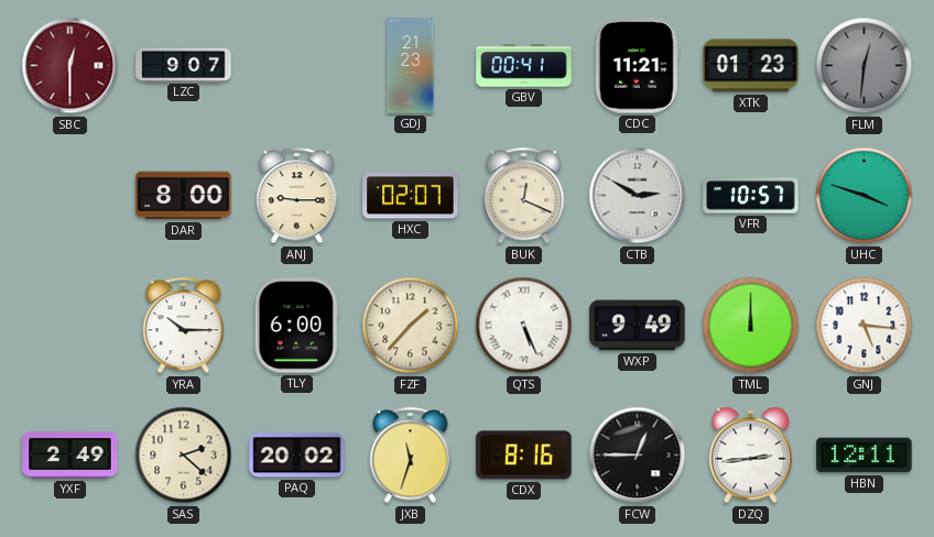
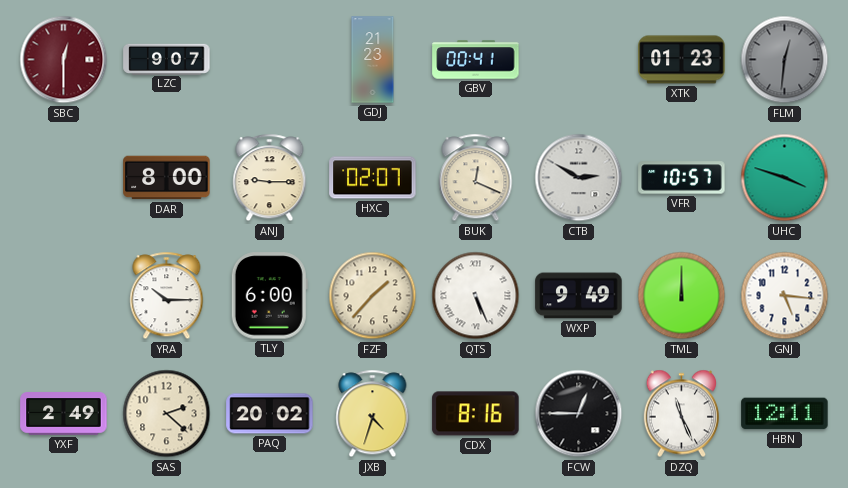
CDC: 11:21 -> none (637, 66)
JXB: 11:33 -> 4:33 (373, 414)
DZQ: 2:44 -> 11:26 (681, 414)
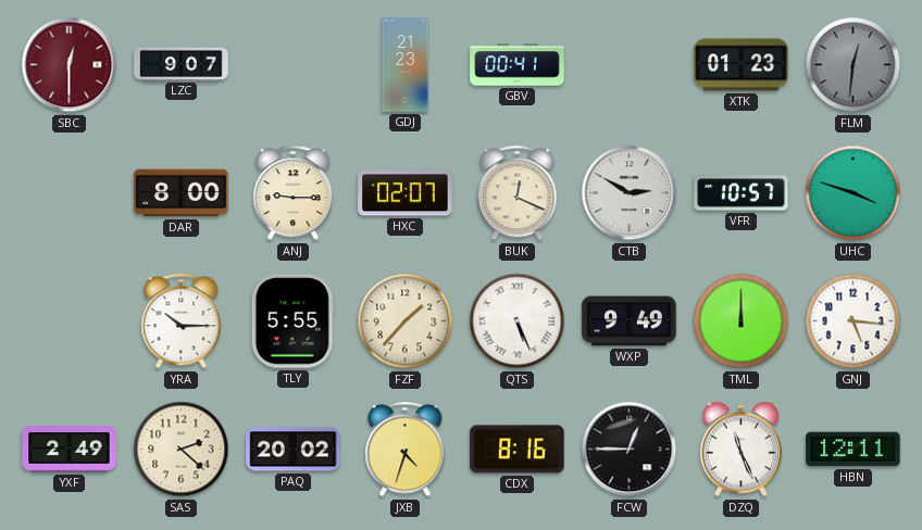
TLY: 6:00 -> 5:55 (292, 321)
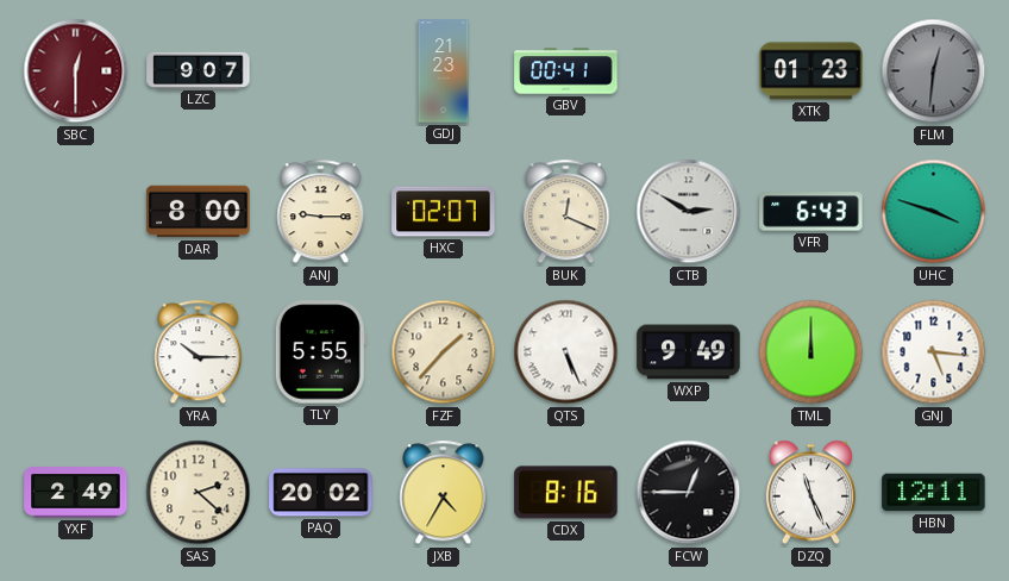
VFR: 10:57 -> 6:43 (811, 212)
JXB: 4:33 -> 4:35 (444, 493)
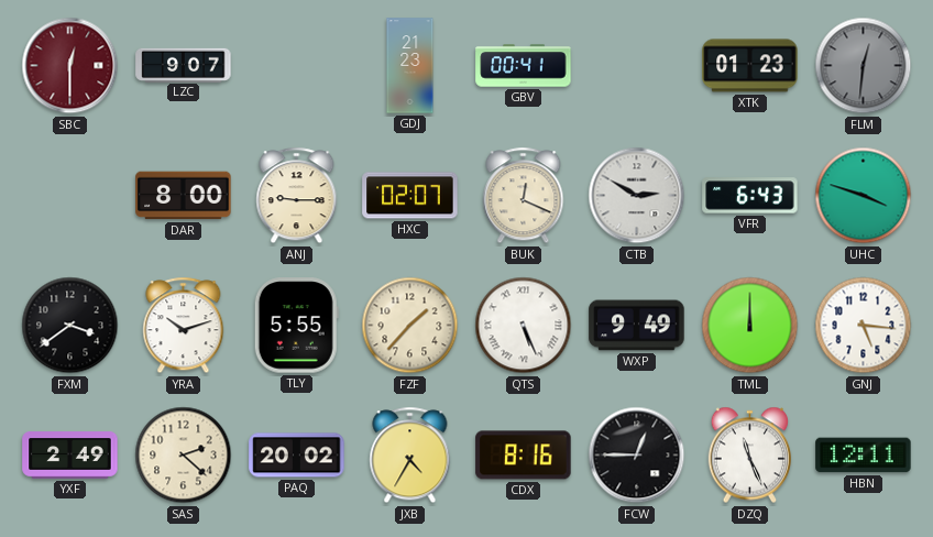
FXM: none -> 3:39 (70, 326)
YRA: 10:15 -> 10:12 (184, 326)
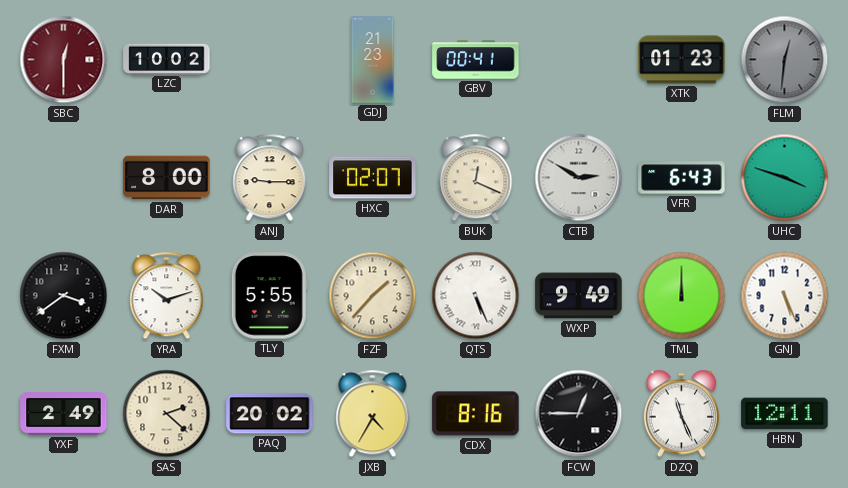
LZC: 9:07 -> 10:02 (167, 59)
GNJ: 5:16 -> 5:26 (785, 296)
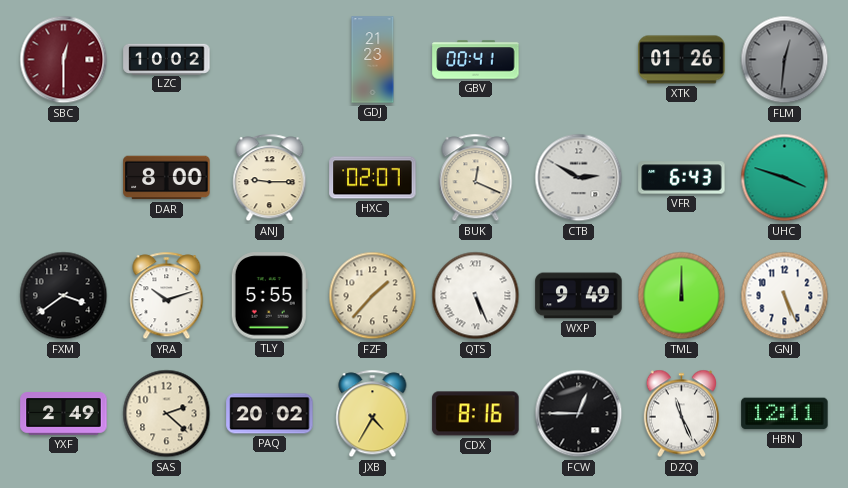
XTK: 01:23 -> 01:26 (682, 60)
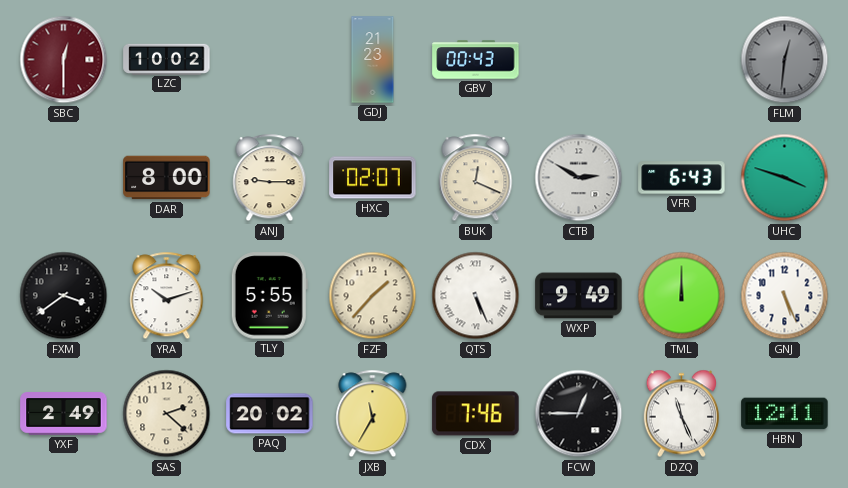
GBV: 00:41 -> 00:43 (476, 60)
XTK: 01:26 -> none (682, 60)
JXB: 4:35 -> 11:35 (373, 414)
CDX: 8:16 -> 7:46 (476, 414)
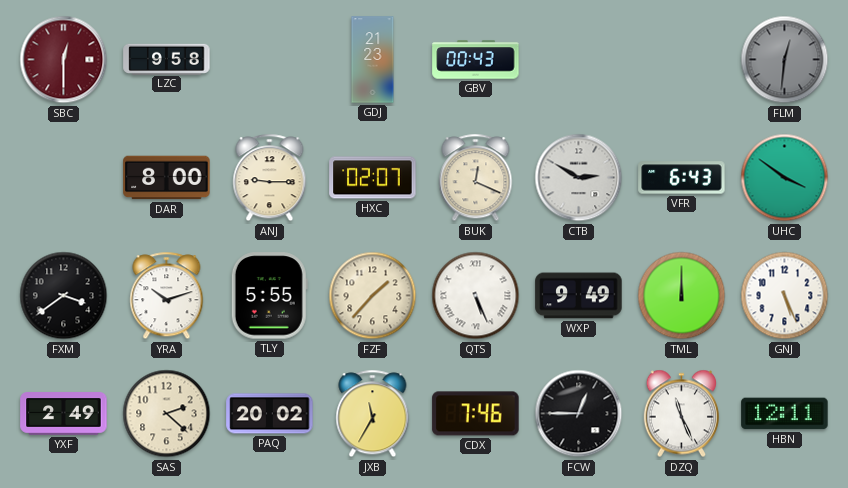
LZC: 10:02 -> 9:58 (167, 59)
UHC: 3:48 -> 3:51 (785, 178)
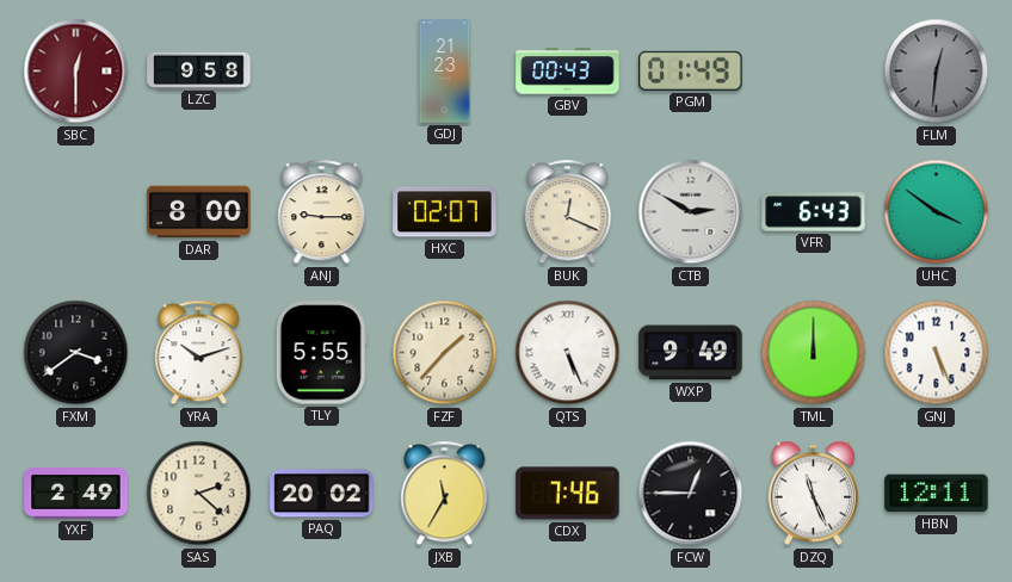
PGM: none -> 01:49 (691, 70)
